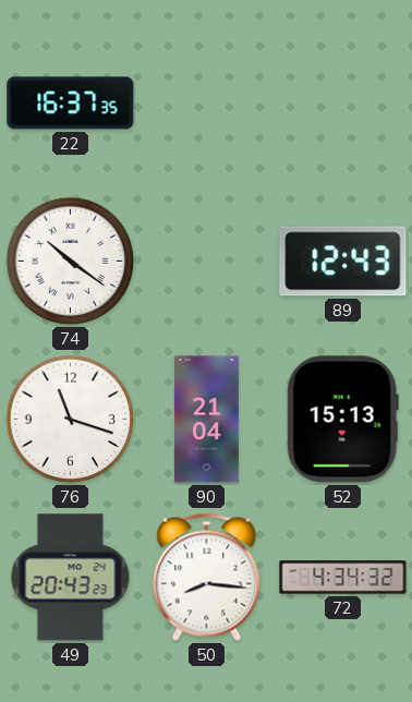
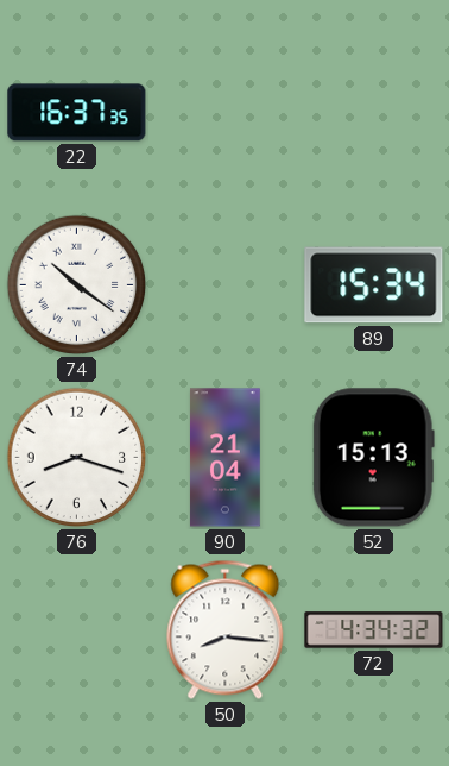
89: 12:43 -> 15:34 (374, 285)
76: 11:18 -> 8:18 (77, 458)
49: 20:43 -> none (71, 578)
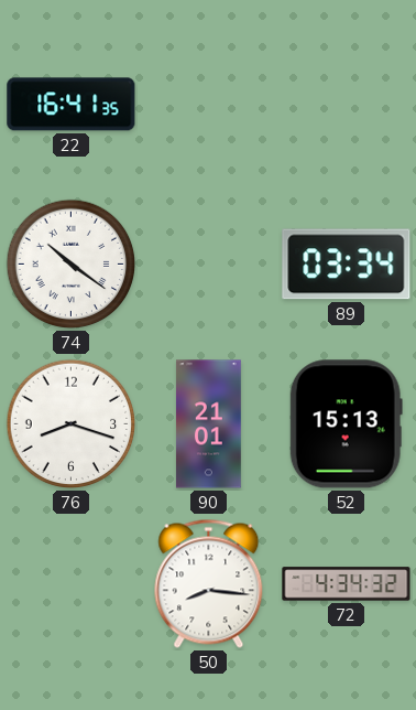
22: 16:37 -> 16:41 (72, 105)
89: 15:34 -> 03:34 (347, 265)
90: 21:04 -> 21:01 (208, 424)
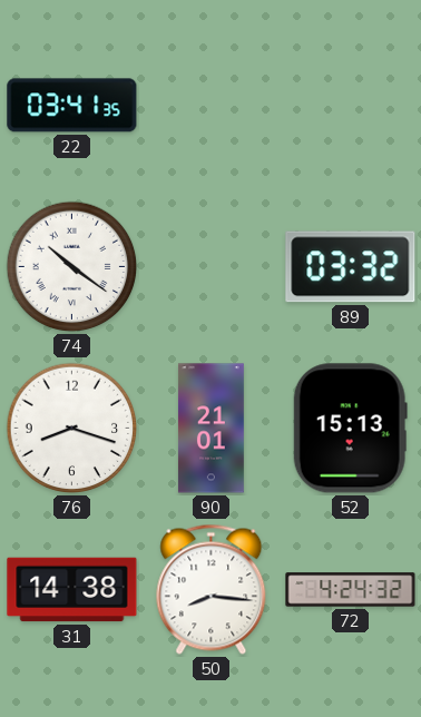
22: 16:41 -> 03:41 (72, 106)
89: 03:34 -> 03:32 (351, 267)
31: none -> 14:38 (72, 590)
72: 4:34 -> 4:24 (351, 590)
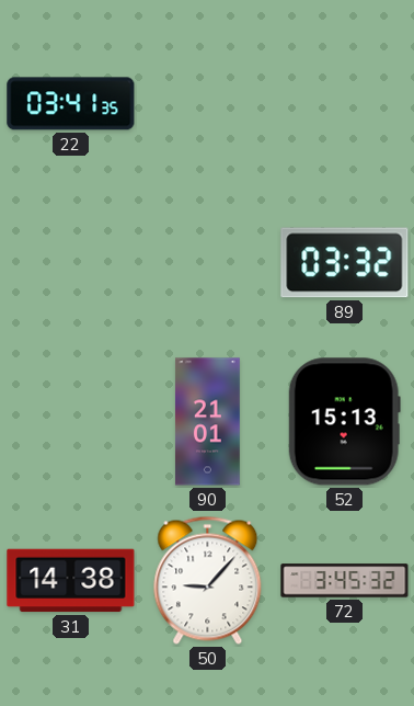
74: 10:21 -> none (72, 267)
76: 8:18 -> none (72, 429)
50: 8:16 -> 9:07 (208, 580)
72: 4:24 -> 3:45 (345, 581)
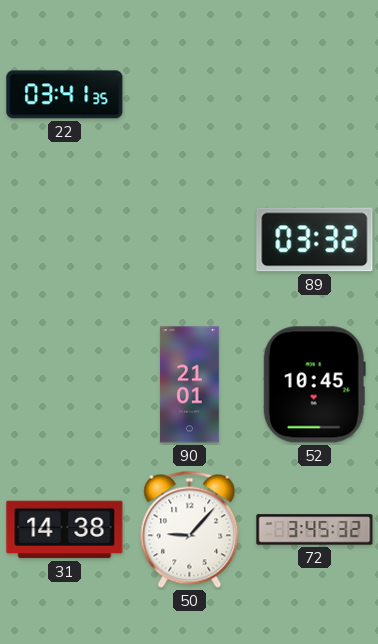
52: 15:13 -> 10:45 (314, 385)
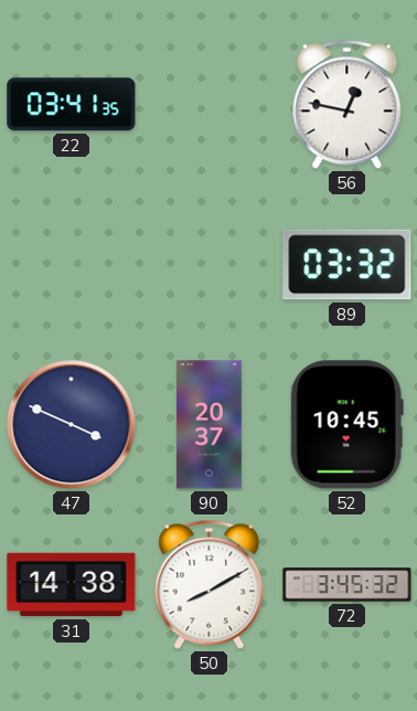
56: none -> 12:47 (347, 104)
47: none -> 3:49 (72, 425)
90: 21:01 -> 20:37 (209, 425)
50: 9:07 -> 8:10 (210, 584)
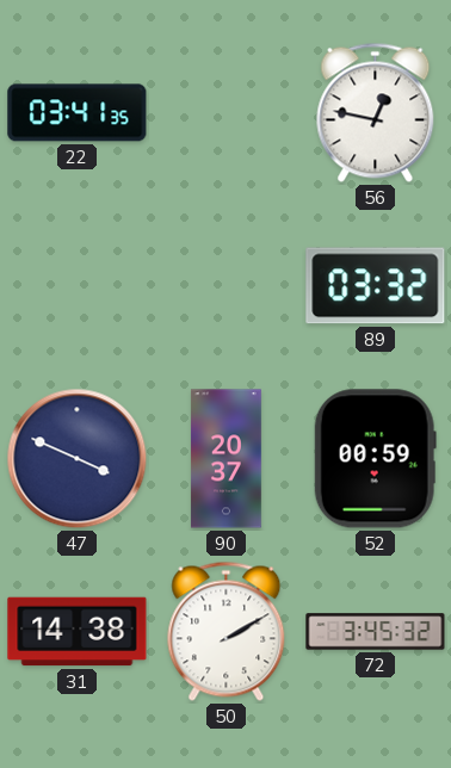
52: 10:45 -> 00:59 (375, 459)
50: 8:10 -> 2:10 (227, 631)
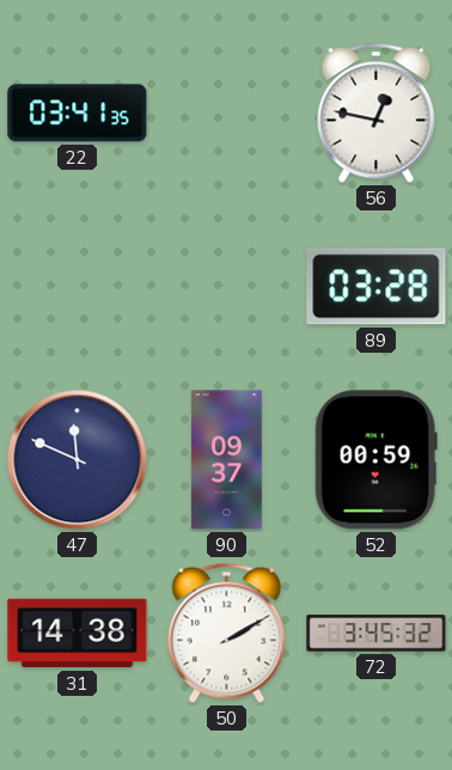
89: 03:32 -> 03:28 (377, 287)
47: 3:49 -> 11:49 (78, 460)
90: 20:37 -> 09:37 (226, 460)
